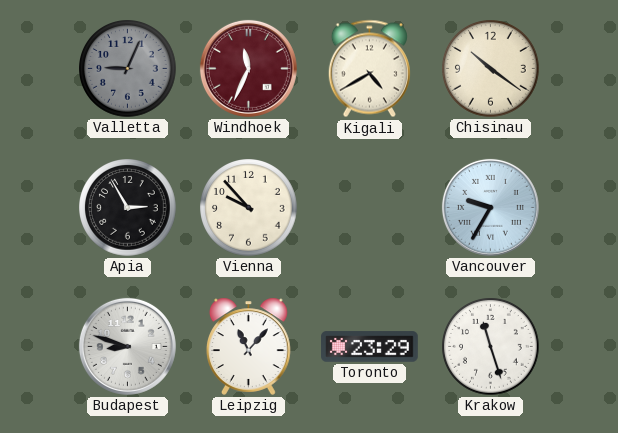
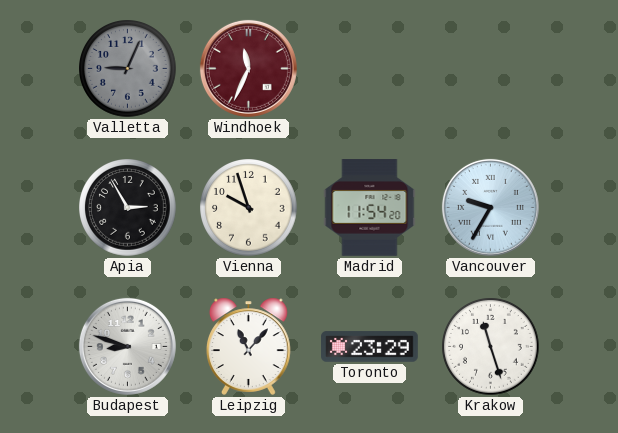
Kigali: 4:40 -> none (369, 69)
Chisinau: 10:21 -> none (491, 69)
Vienna: 9:53 -> 9:57 (249, 208)
Madrid: none -> 11:54 (370, 208)
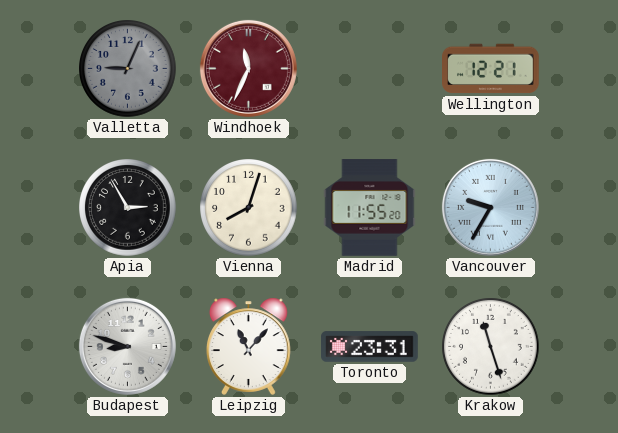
Wellington: none -> 12:21 (491, 69)
Vienna: 9:57 -> 8:03 (249, 208)
Madrid: 11:54 -> 11:55 (370, 208)
Toronto: 23:29 -> 23:31 (370, 347)
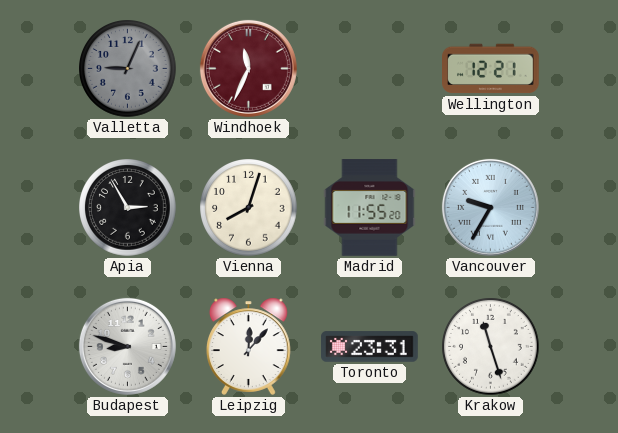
Leipzig: 11:07 -> 12:07 (248, 346)
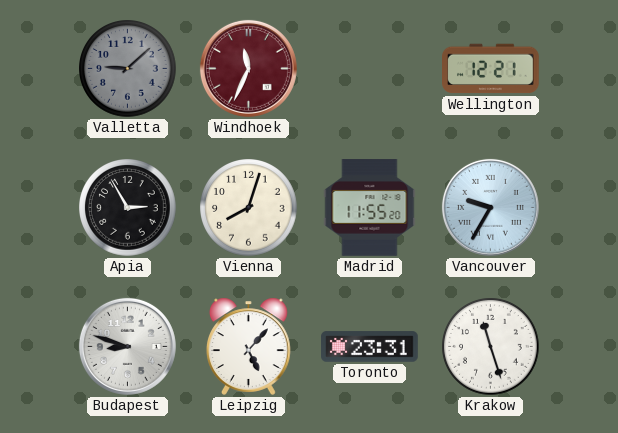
Valletta: 9:04 -> 9:08 (128, 69)
Leipzig: 12:07 -> 5:07 (248, 346)
